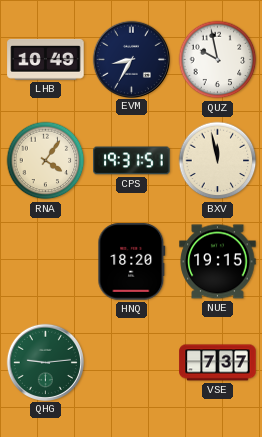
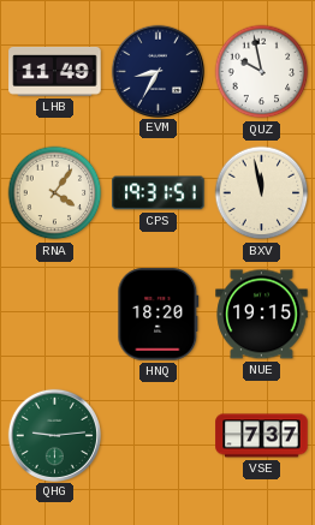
LHB: 10:49 -> 11:49 (55, 72)
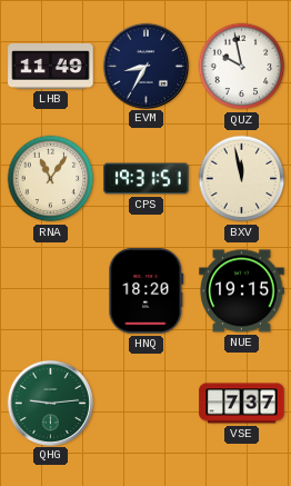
RNA: 4:06 -> 11:06 (51, 179)
